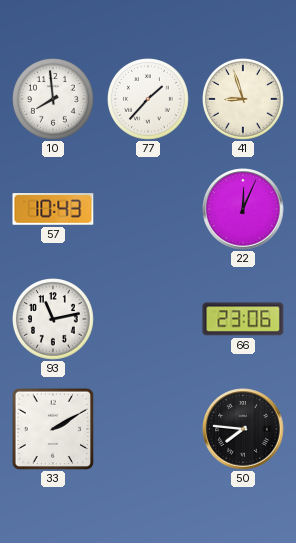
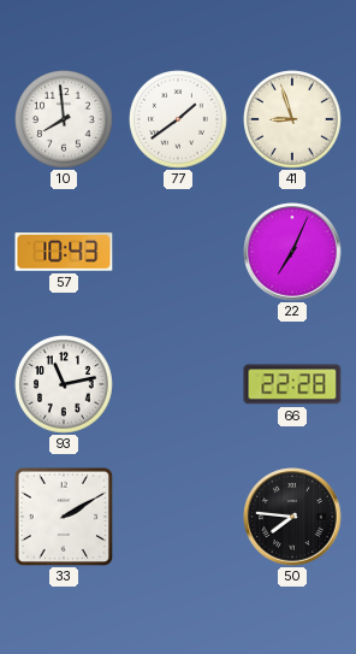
77: 1:37 -> 1:39 (179, 120)
22: 12:04 -> 7:04 (292, 252)
66: 23:06 -> 22:28 (292, 384)
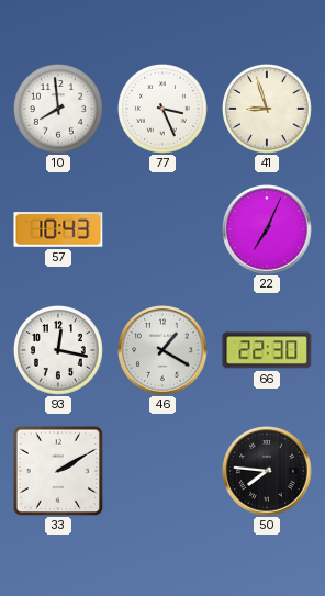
77: 1:39 -> 3:26 (164, 110)
93: 11:13 -> 12:17 (59, 351)
46: none -> 1:20 (162, 350)
66: 22:28 -> 22:30 (267, 350)
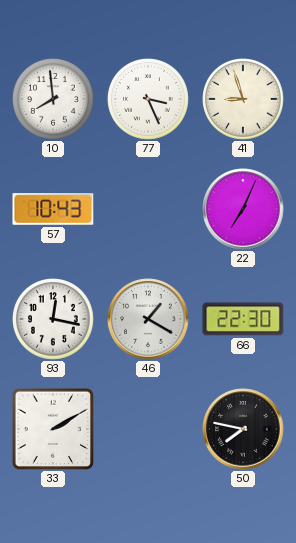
50: 7:46 -> 7:47 (243, 429)
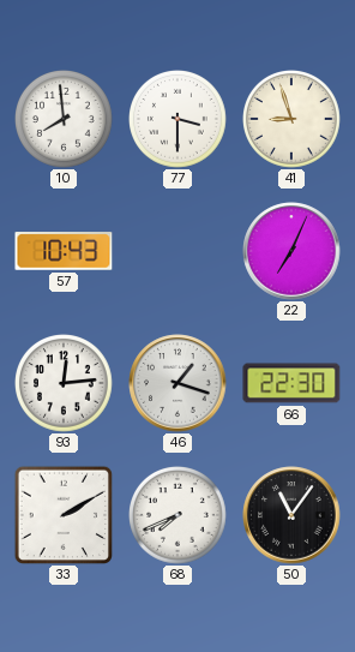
77: 3:26 -> 3:30 (179, 120)
93: 12:17 -> 12:14 (65, 384)
46: 1:20 -> 1:18 (177, 383)
68: none -> 7:41 (179, 516)
50: 7:47 -> 11:06 (291, 515)
